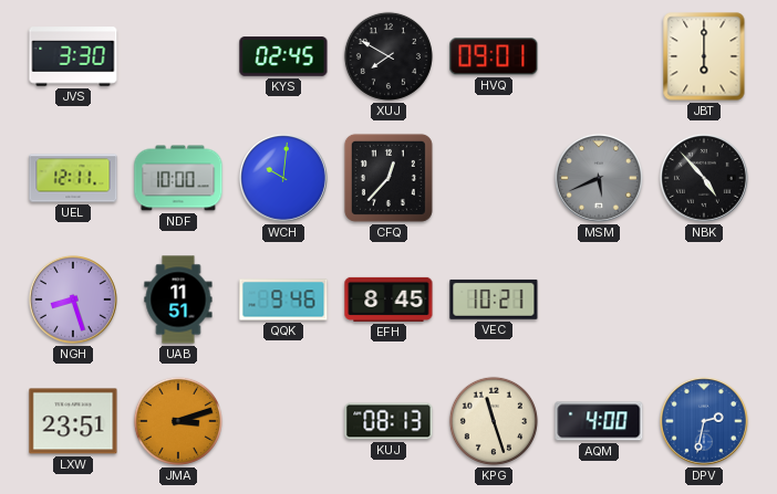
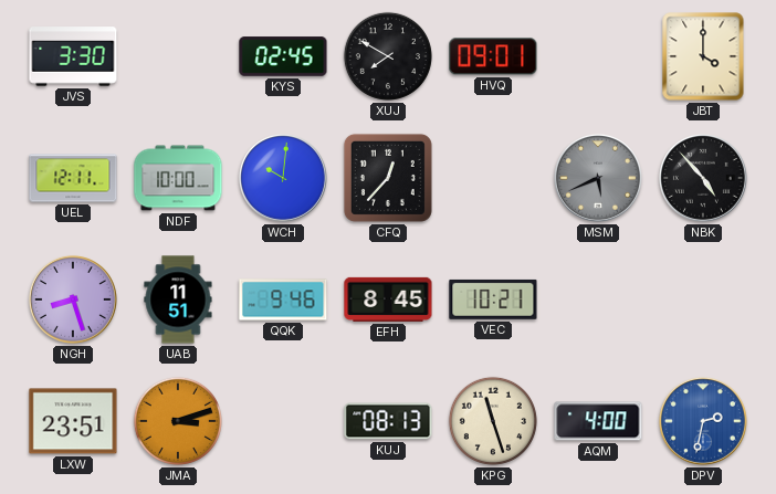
JBT: 6:00 -> 4:00 (703, 56)
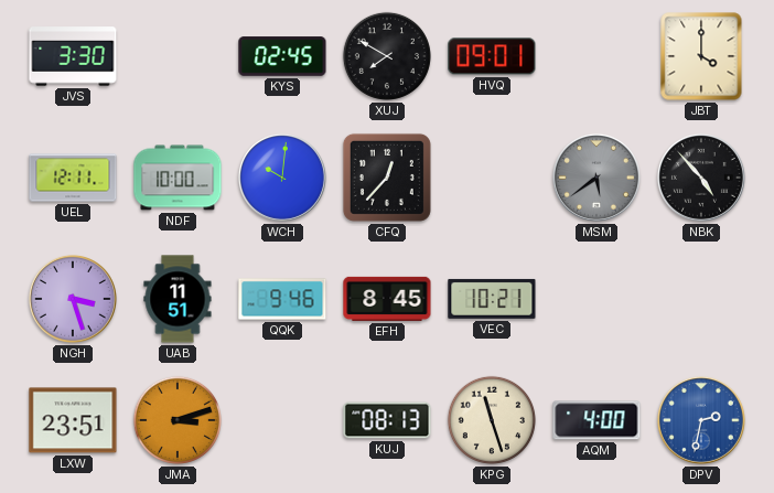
MSM: 5:41 -> 5:39 (596, 178)
NGH: 8:27 -> 3:27 (73, 299)
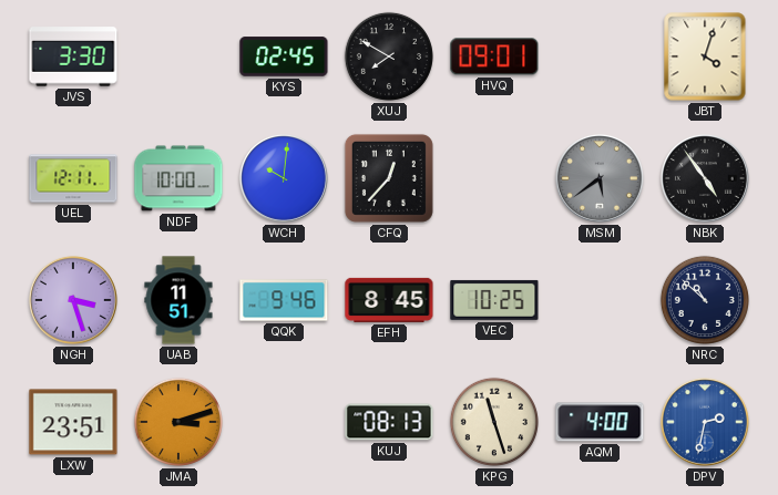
JBT: 4:00 -> 4:03 (705, 56)
NBK: 4:53 -> 4:54 (705, 178)
VEC: 10:21 -> 10:25 (494, 300)
NRC: none -> 10:52 (705, 300)
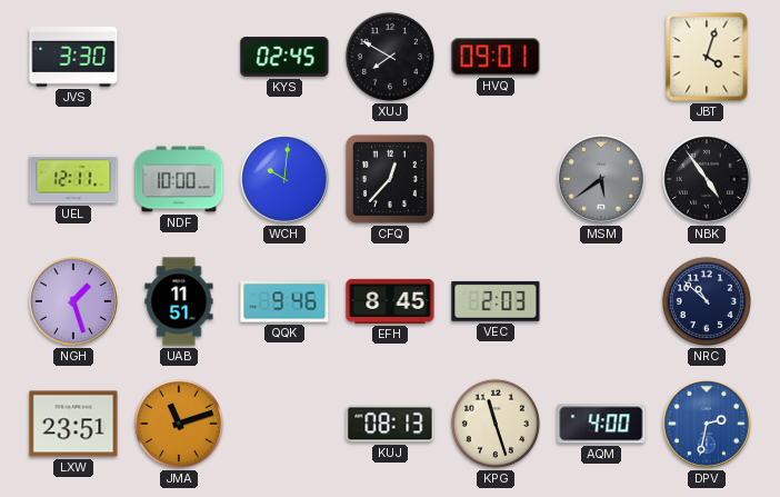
NGH: 3:27 -> 1:27 (73, 301)
VEC: 10:25 -> 2:03 (496, 301)
JMA: 3:12 -> 11:12 (179, 424)
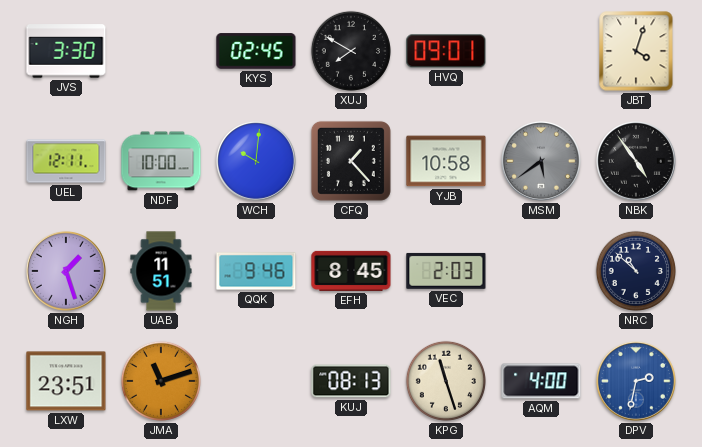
CFQ: 12:37 -> 1:23 (351, 161)
YJB: none -> 10:58 (446, 161)
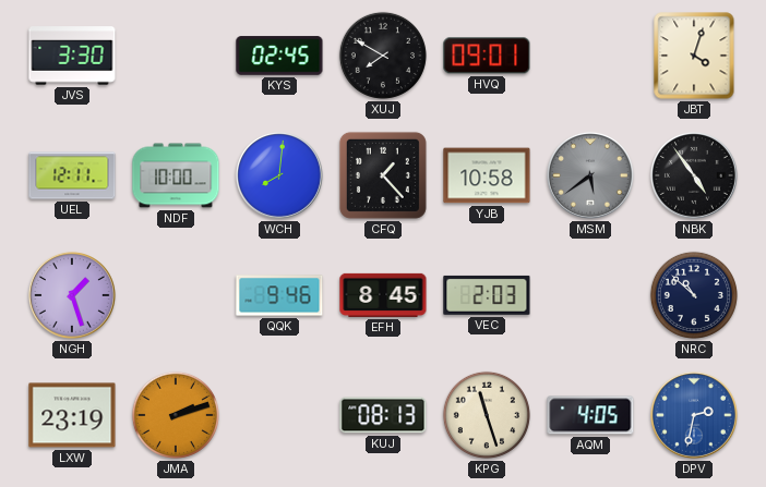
WCH: 10:01 -> 8:01 (279, 175)
UAB: 11:51 -> none (161, 271)
LXW: 23:51 -> 23:19 (72, 415)
JMA: 11:12 -> 2:12 (176, 415)
AQM: 4:00 -> 4:05 (590, 415)
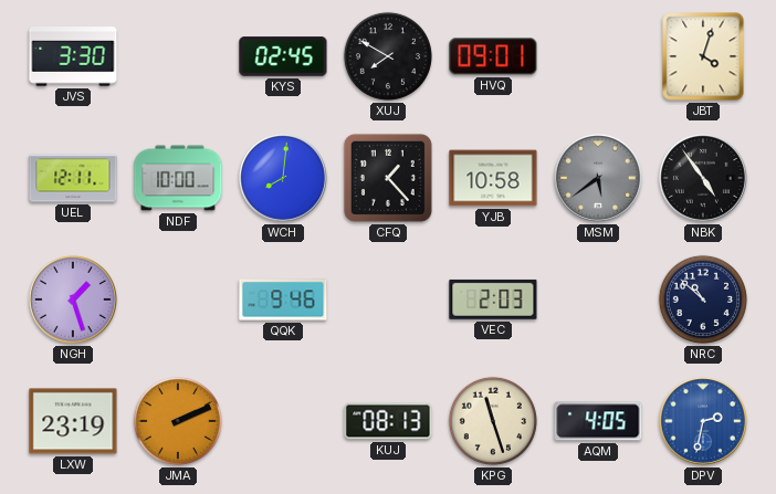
EFH: 8:45 -> none (383, 295)
JMA: 2:12 -> 2:11 (178, 421)
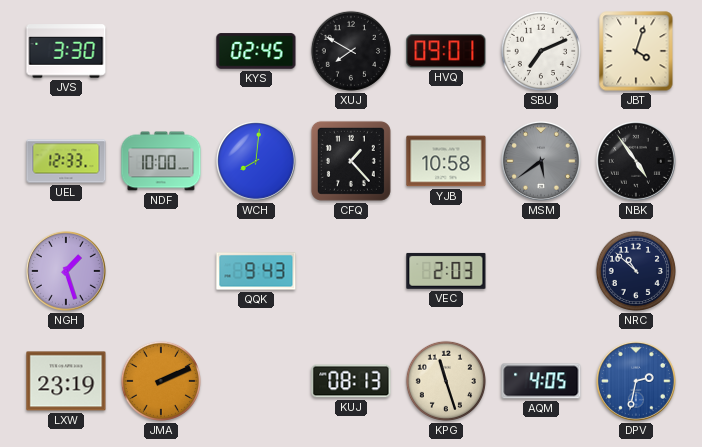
SBU: none -> 7:11 (541, 51)
UEL: 12:11 -> 12:33 (66, 161)
QQK: 9:46 -> 9:43 (256, 271)
